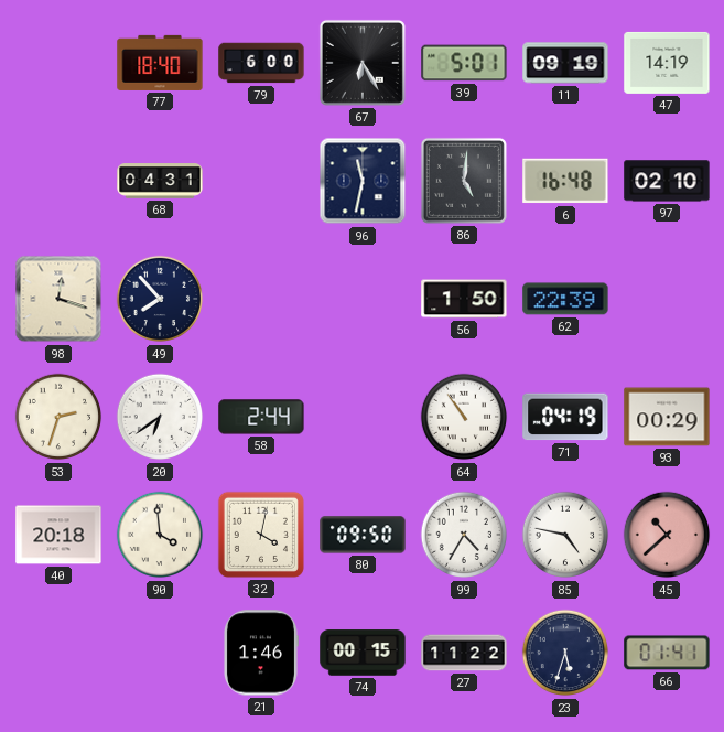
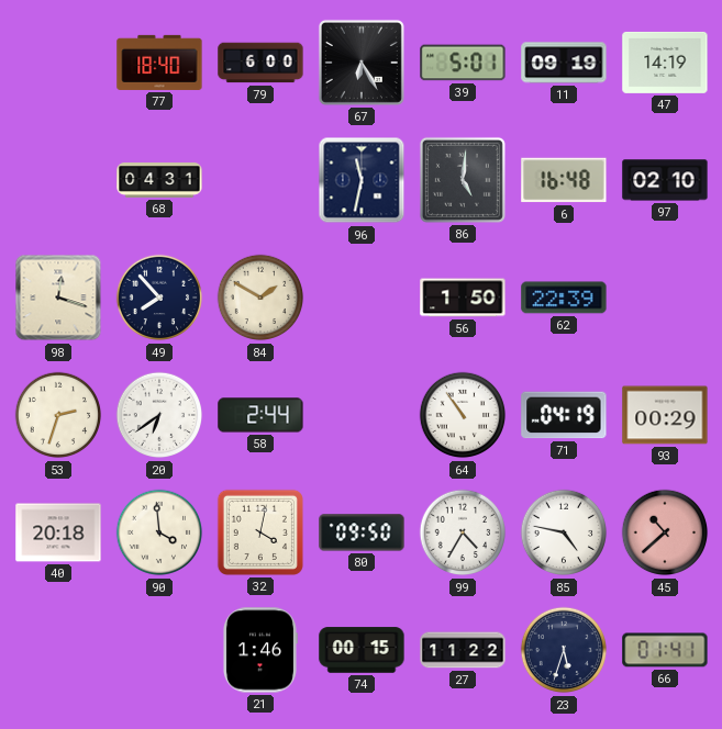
84: none -> 1:50 (260, 298)
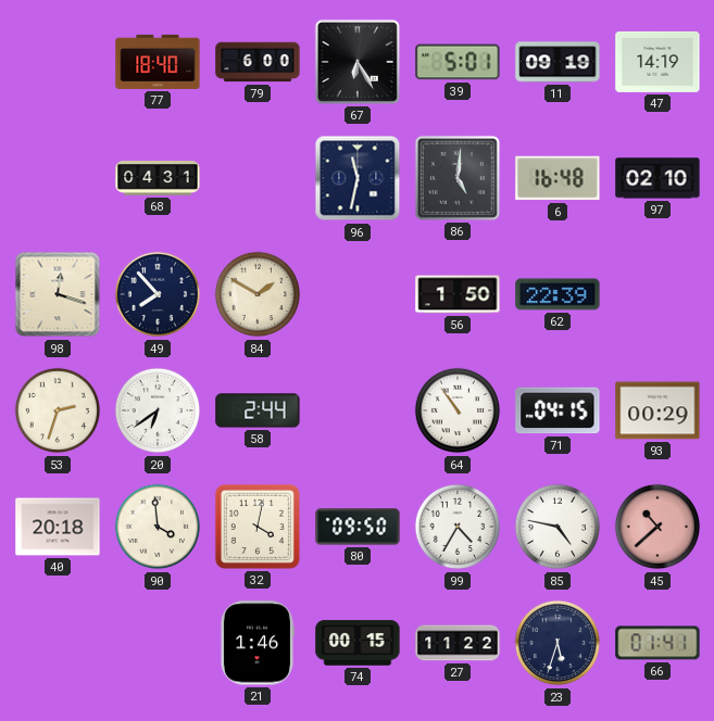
71: 04:19 -> 04:15 (558, 410)
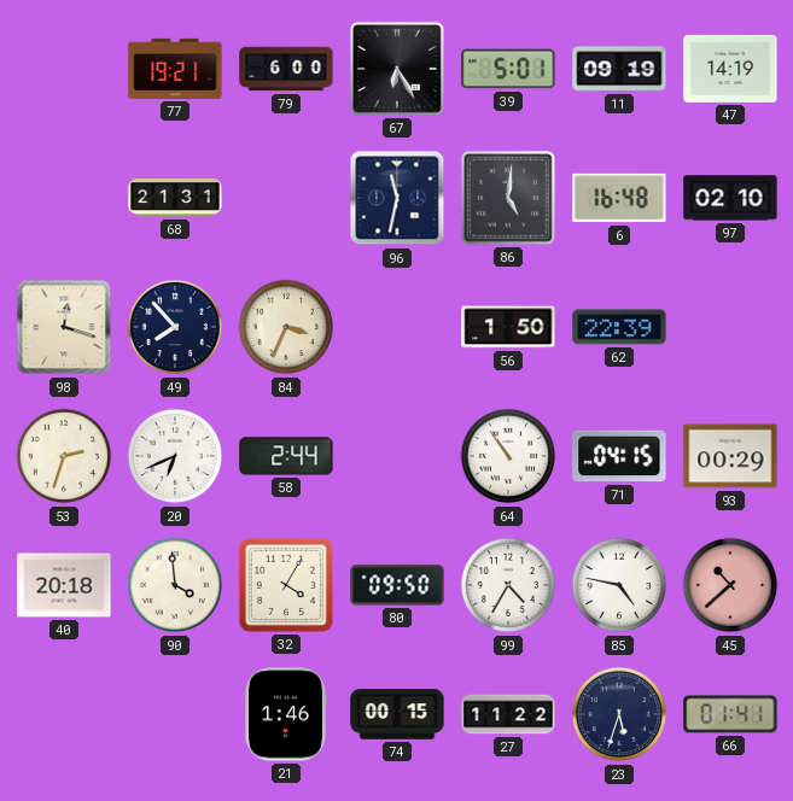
77: 18:40 -> 19:21 (175, 69)
68: 04:31 -> 21:31 (175, 198)
84: 1:50 -> 3:34 (286, 327)
20: 6:39 -> 6:41 (175, 456)
32: 4:02 -> 4:05 (286, 585)
